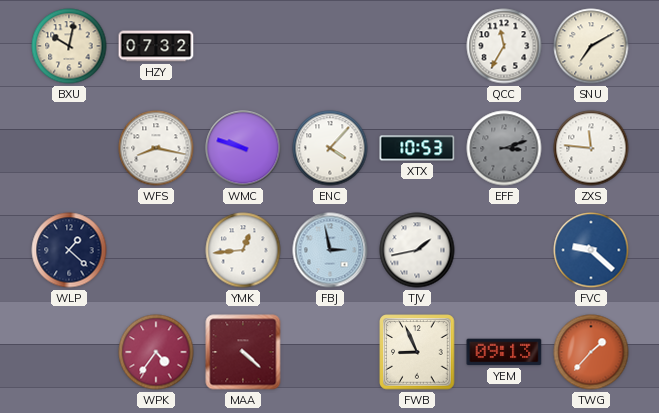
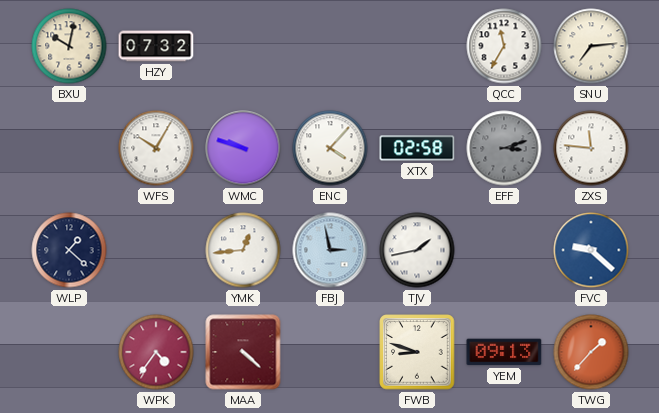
SNU: 7:10 -> 7:14 (591, 46)
WFS: 8:17 -> 10:05 (156, 148)
XTX: 10:53 -> 02:58 (417, 148)
FWB: 8:56 -> 8:48 (417, 352)
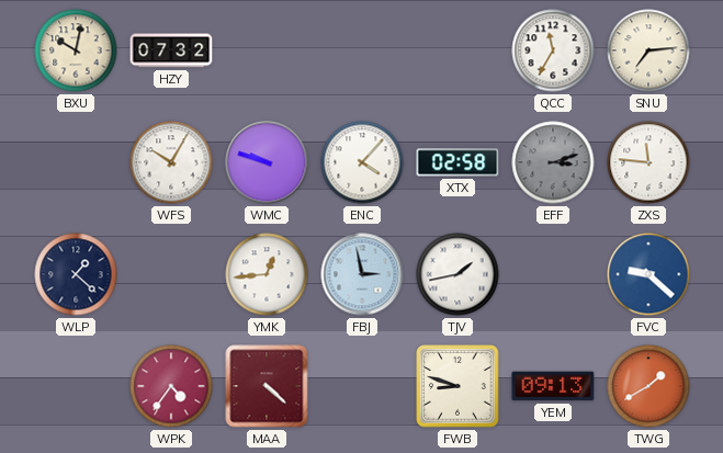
TWG: 1:37 -> 1:40 (648, 386)
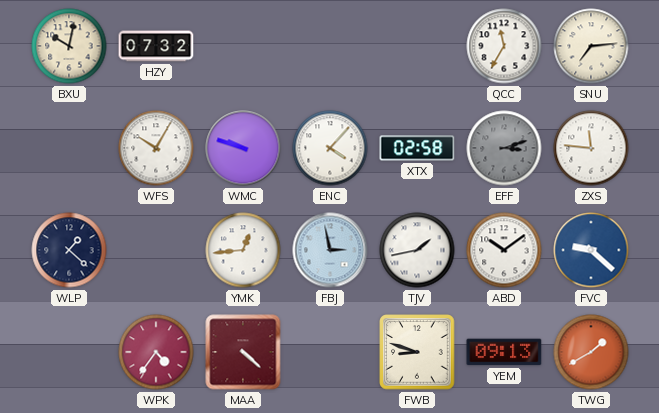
ABD: none -> 10:09 (504, 250)
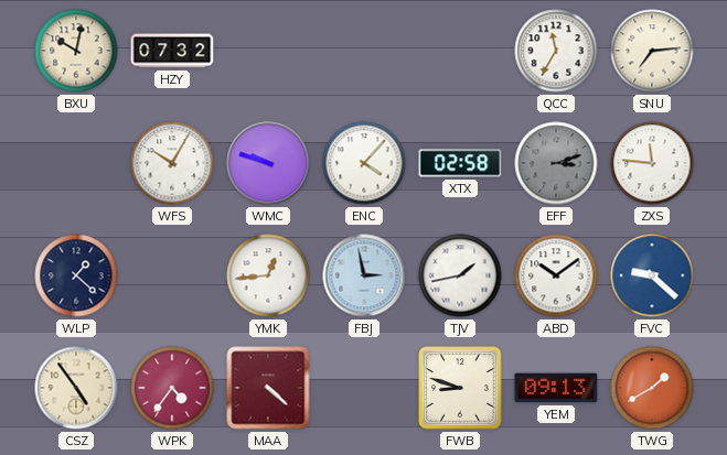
CSZ: none -> 4:54 (76, 388)
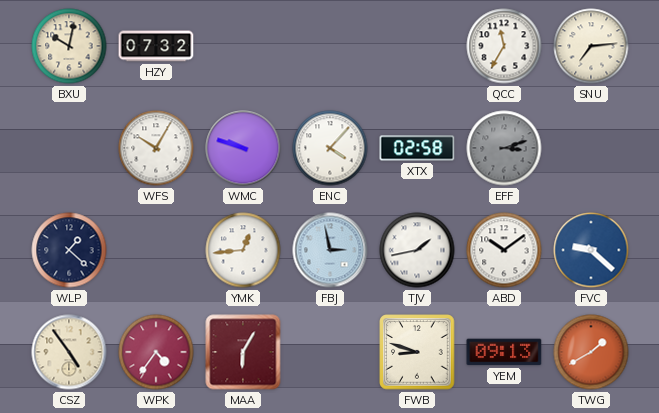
ZXS: 11:46 -> none (652, 163)
MAA: 4:22 -> 6:05 (243, 352)
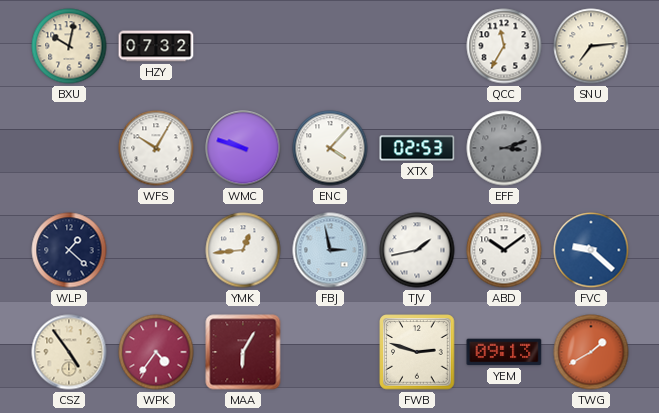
XTX: 02:58 -> 02:53 (417, 148)
FWB: 8:48 -> 2:48 (417, 352)
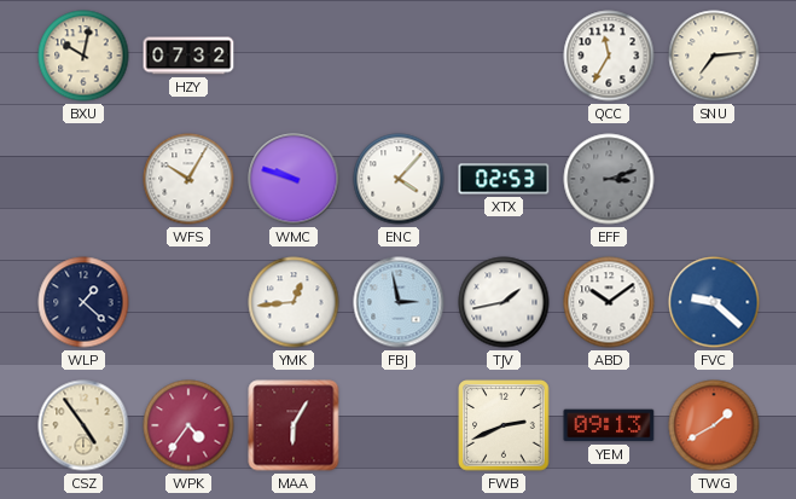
FWB: 2:48 -> 2:41 (504, 425)
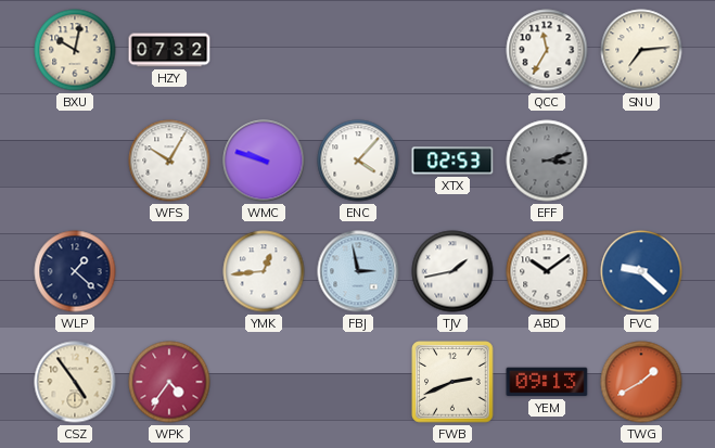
MAA: 6:05 -> none (294, 425)
